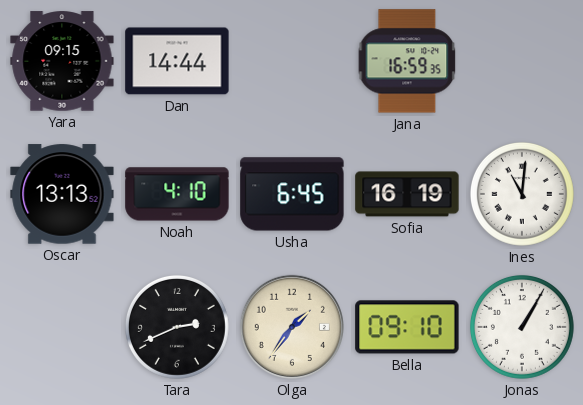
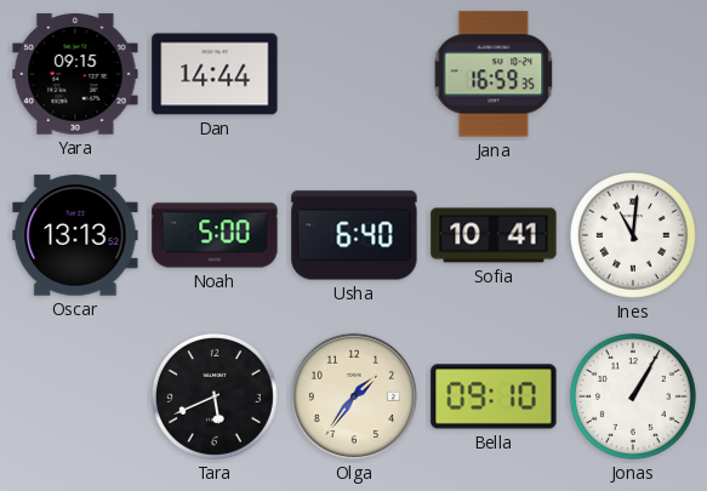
Noah: 4:10 -> 5:00 (215, 235)
Usha: 6:45 -> 6:40 (354, 235)
Sofia: 16:19 -> 10:41 (494, 235)
Tara: 2:41 -> 5:41 (215, 396)
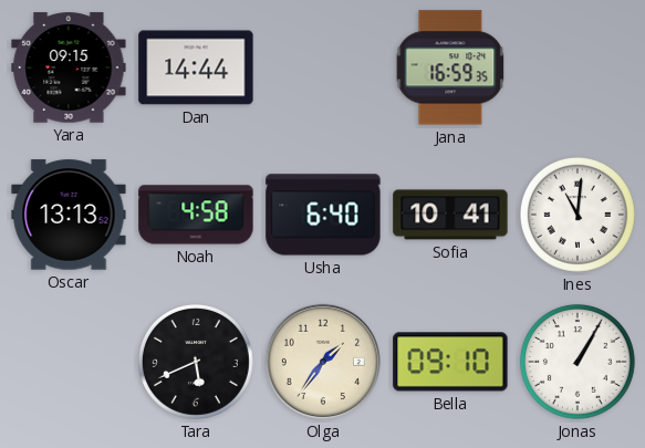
Noah: 5:00 -> 4:58 (196, 215)
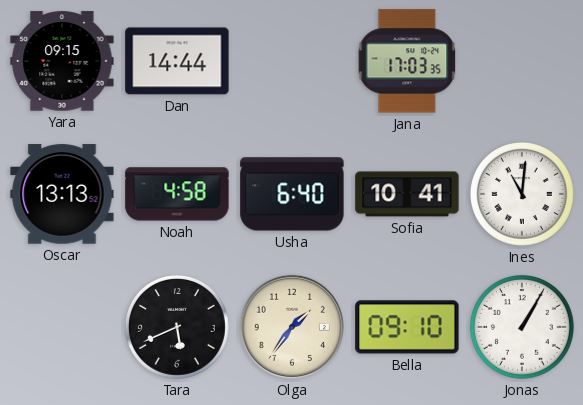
Jana: 16:59 -> 17:03 (407, 61)
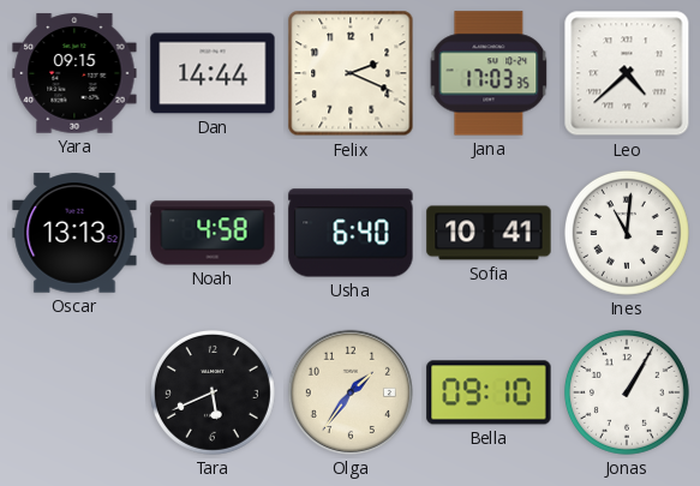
Felix: none -> 2:19 (351, 73)
Leo: none -> 4:38 (627, 73)
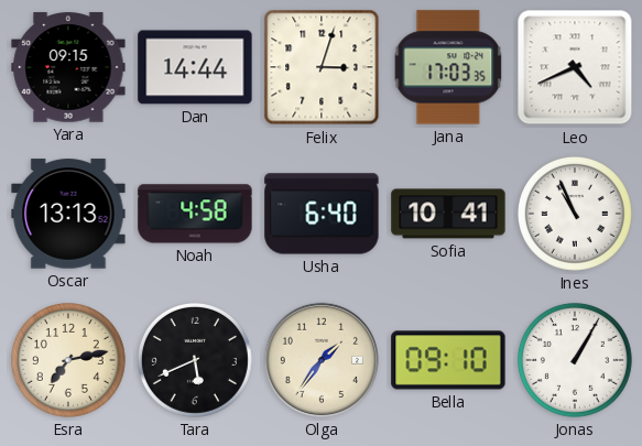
Felix: 2:19 -> 3:03 (322, 67)
Leo: 4:38 -> 4:41 (575, 67)
Ines: 11:01 -> 10:56 (575, 214)
Esra: none -> 7:13 (68, 360)
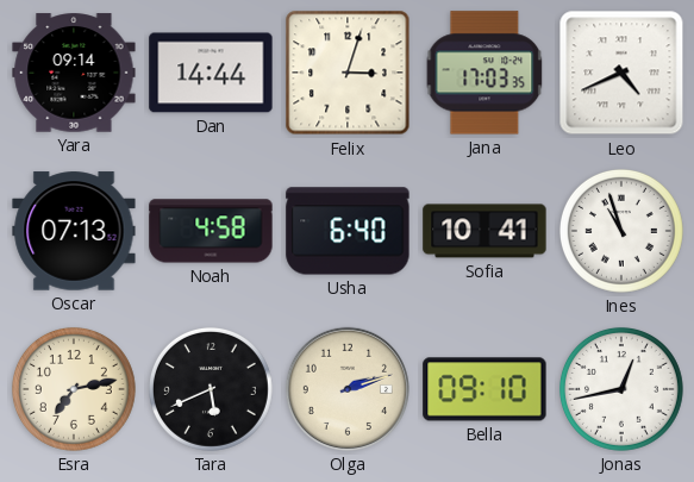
Yara: 09:15 -> 09:14 (74, 73)
Oscar: 13:13 -> 07:13 (74, 231)
Ines: 10:56 -> 10:57 (621, 231)
Olga: 1:36 -> 2:12 (348, 389)
Jonas: 1:05 -> 12:43 (621, 389)
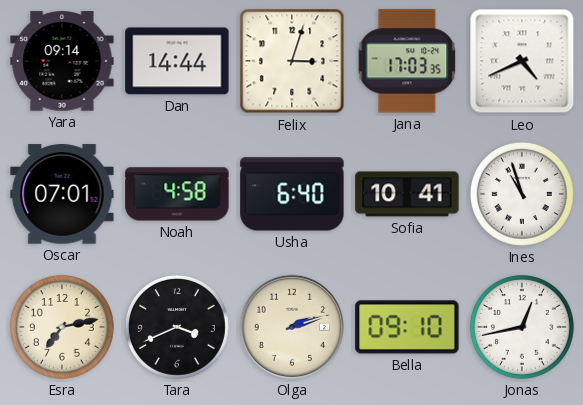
Oscar: 07:13 -> 07:01 (62, 194)
Tara: 5:41 -> 3:41 (177, 327)
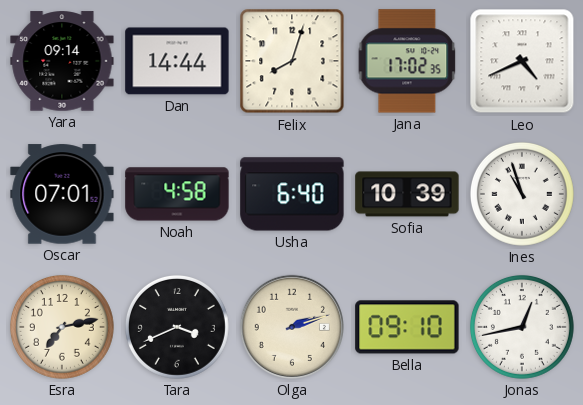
Felix: 3:03 -> 8:03 (292, 61)
Jana: 17:03 -> 17:02 (407, 61)
Sofia: 10:41 -> 10:39 (407, 194)
